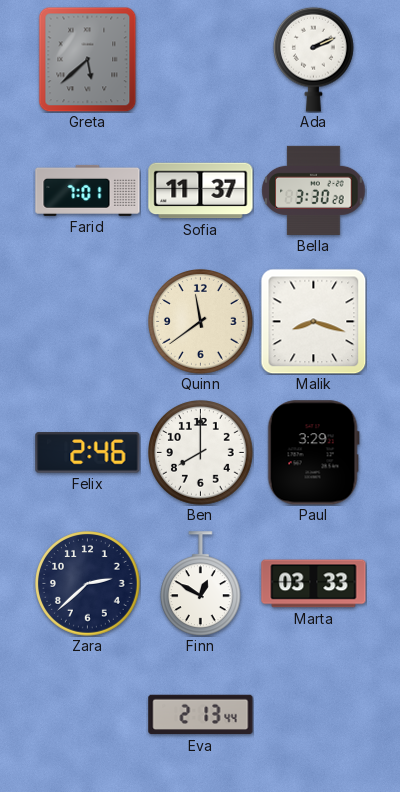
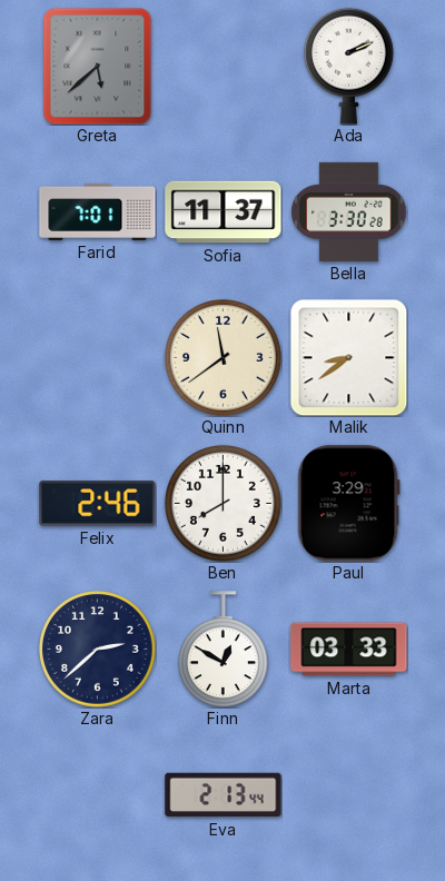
Malik: 8:18 -> 8:39 (348, 357)
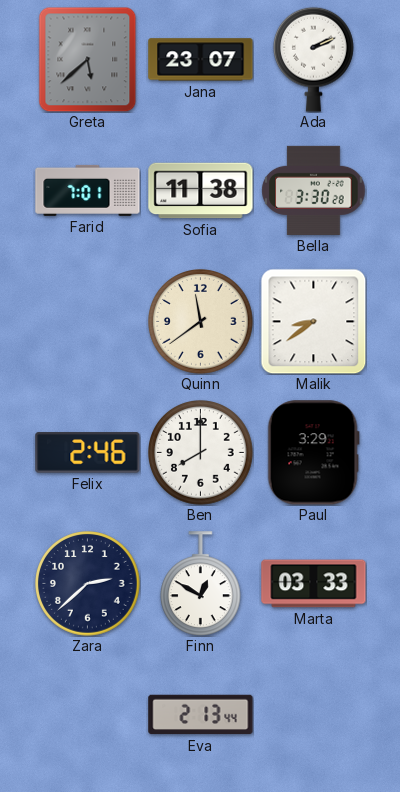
Jana: none -> 23:07 (201, 60)
Sofia: 11:37 -> 11:38 (201, 191)
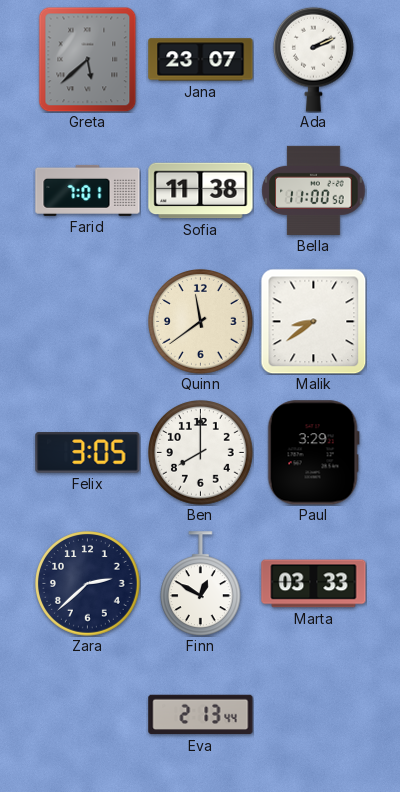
Bella: 3:30 -> 11:00 (314, 190)
Felix: 2:46 -> 3:05 (88, 453)
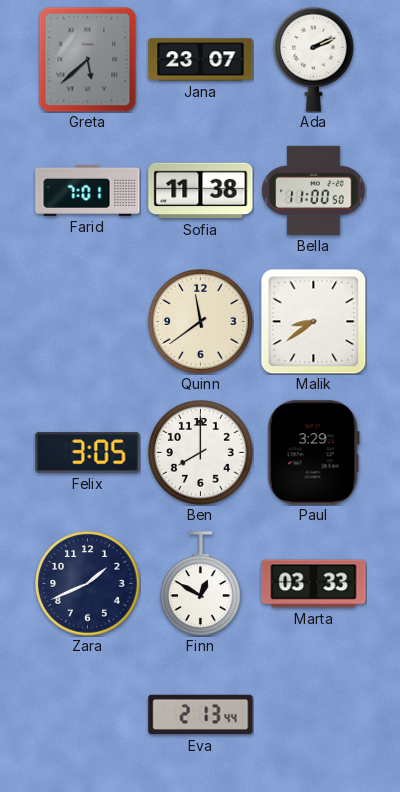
Zara: 2:38 -> 1:41 (88, 584)
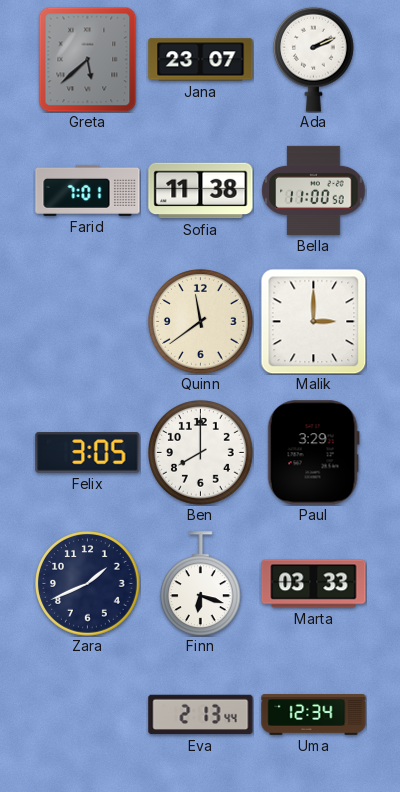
Malik: 8:39 -> 3:00 (313, 321)
Finn: 12:50 -> 6:18 (200, 584)
Uma: none -> 12:34 (314, 715)
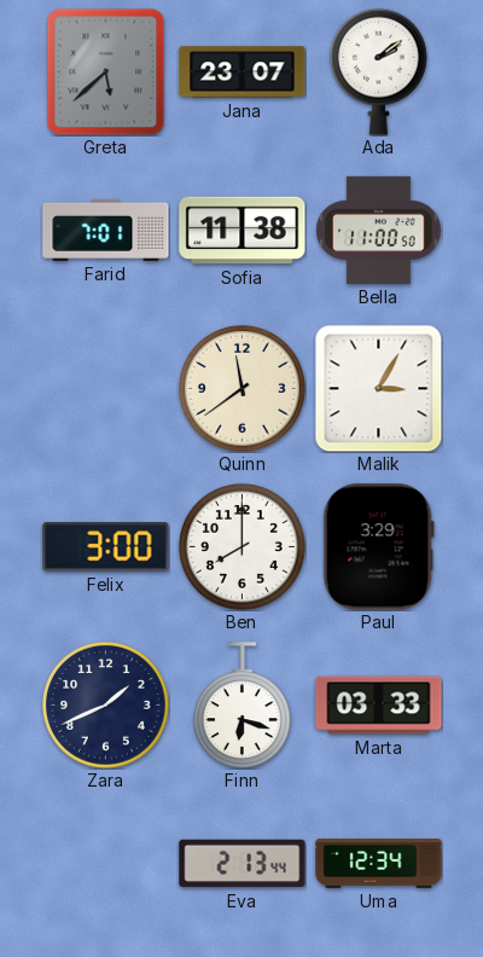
Ada: 2:11 -> 2:09 (378, 71)
Malik: 3:00 -> 3:05 (378, 388)
Felix: 3:05 -> 3:00 (106, 547)
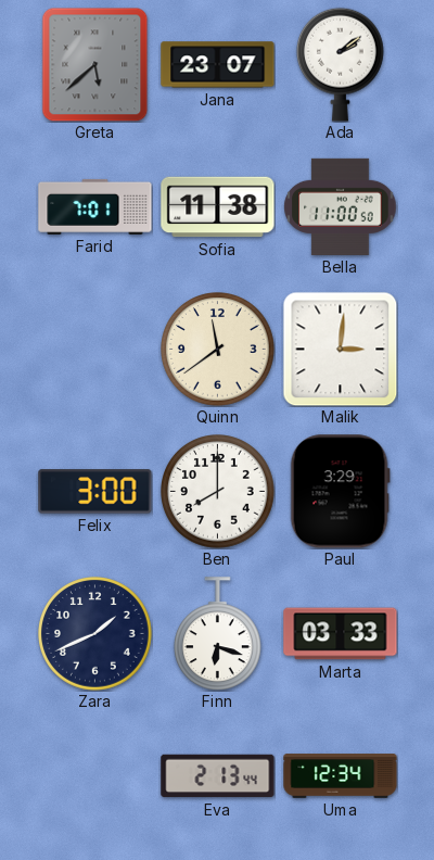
Malik: 3:05 -> 3:01 (340, 349)
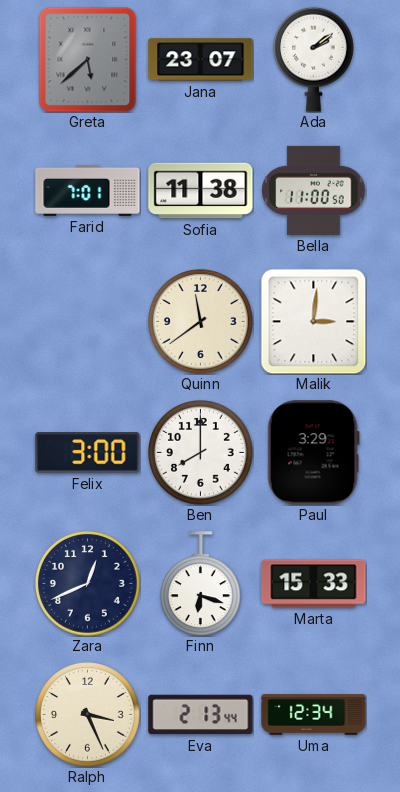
Zara: 1:41 -> 12:41 (88, 584)
Marta: 03:33 -> 15:33 (314, 584)
Ralph: none -> 3:26 (88, 715)
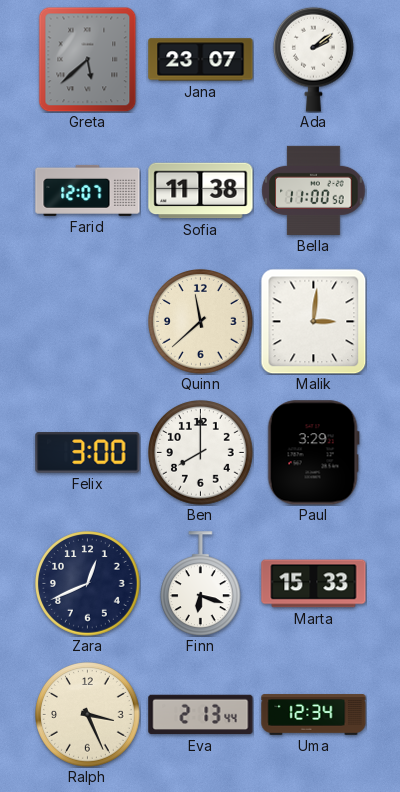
Farid: 7:01 -> 12:07 (88, 190)
Quinn: 11:39 -> 11:38 (201, 322)
